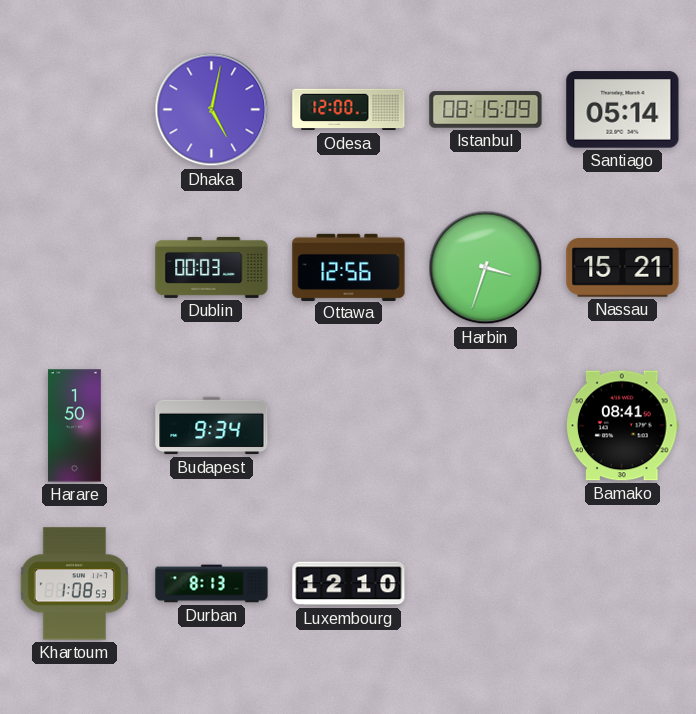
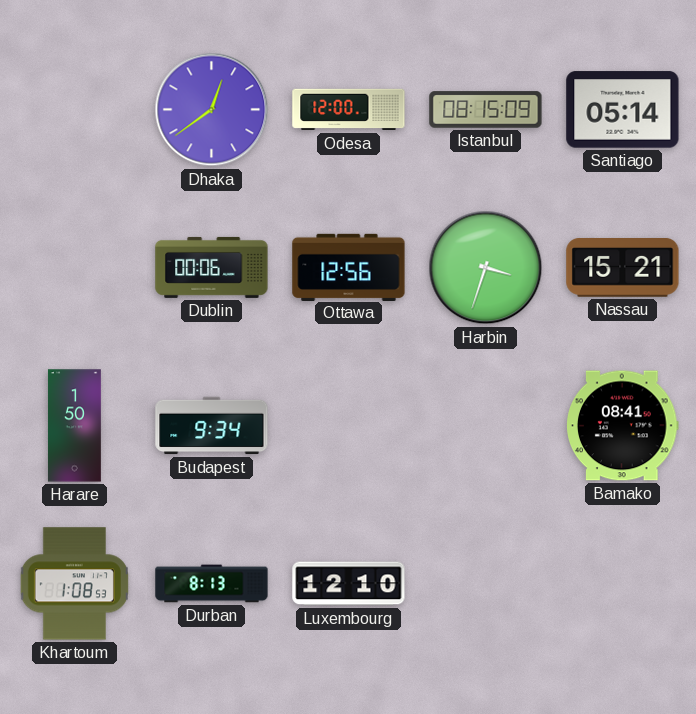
Dhaka: 5:02 -> 12:39 (212, 110)
Dublin: 00:03 -> 00:06 (212, 267)
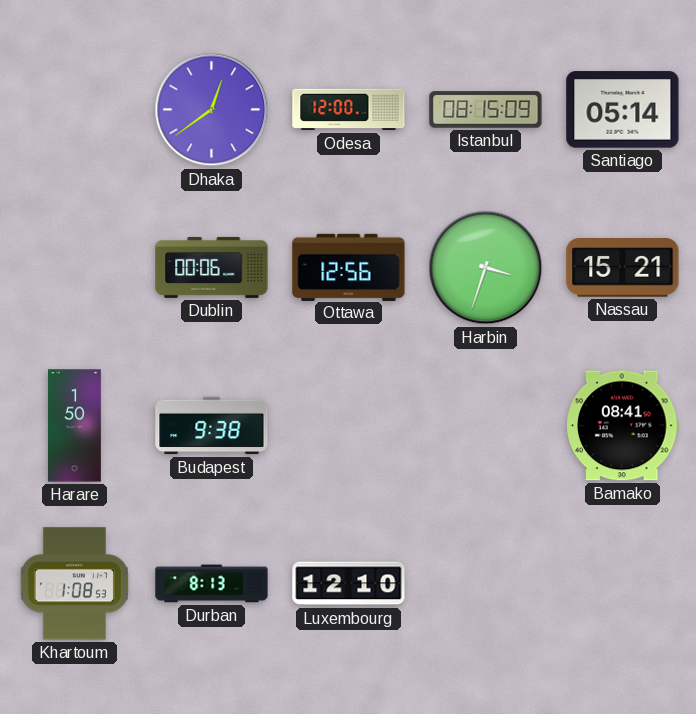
Budapest: 9:34 -> 9:38 (212, 426)
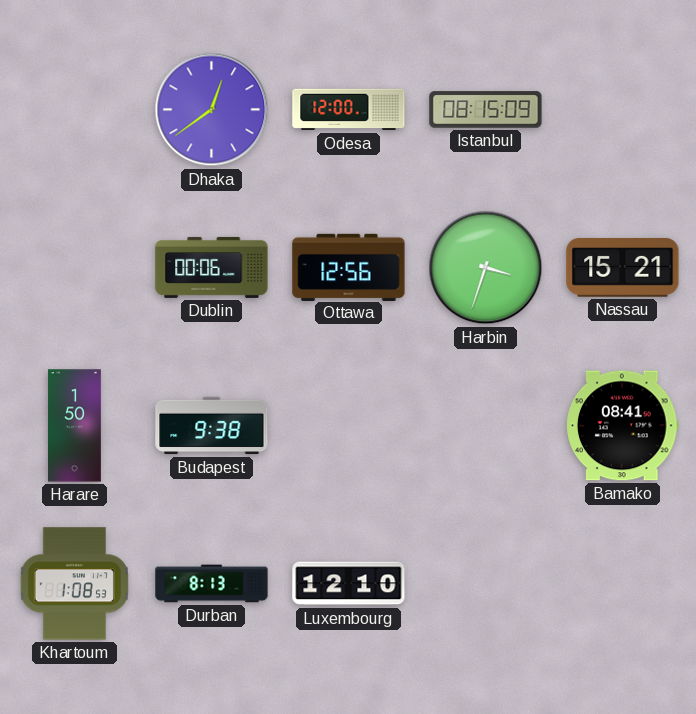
Santiago: 05:14 -> none (623, 110)
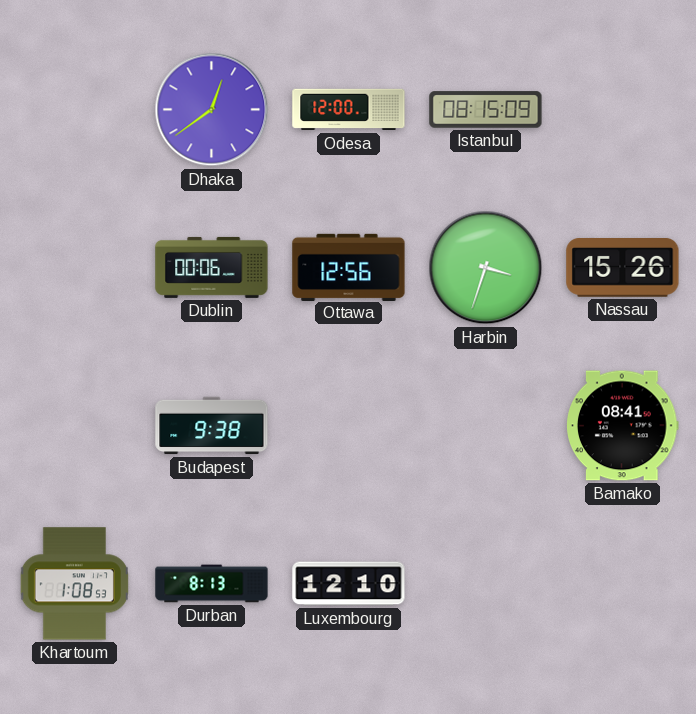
Nassau: 15:21 -> 15:26 (623, 268)
Harare: 1:50 -> none (74, 426)
